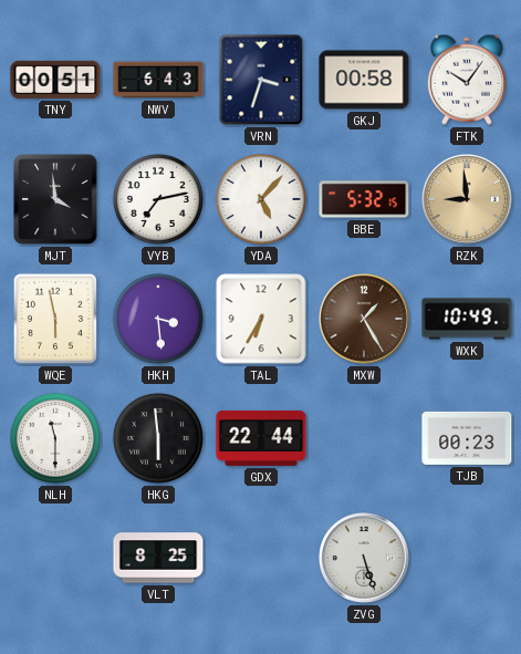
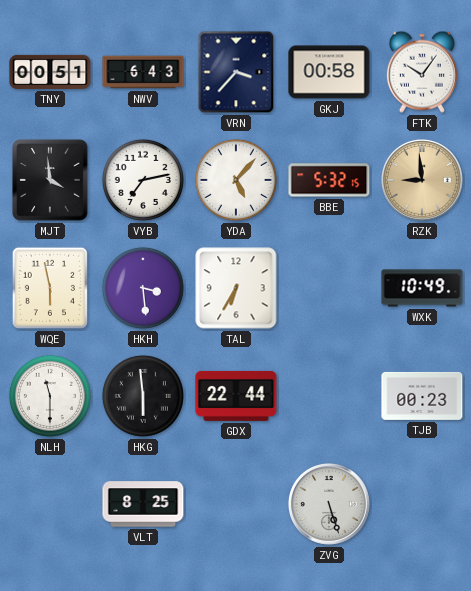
VRN: 3:33 -> 3:37 (236, 72)
MXW: 1:25 -> none (365, 320)
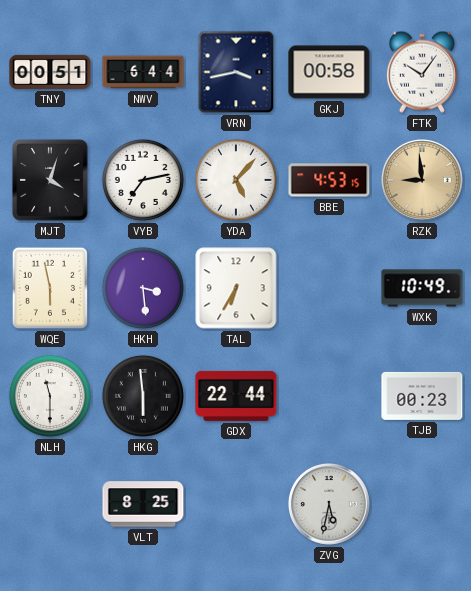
NWV: 6:43 -> 6:44 (143, 72)
VRN: 3:37 -> 3:43 (236, 72)
MJT: 3:59 -> 4:03 (50, 180)
BBE: 5:32 -> 4:53 (329, 180)
ZVG: 5:27 -> 5:32 (330, 505)
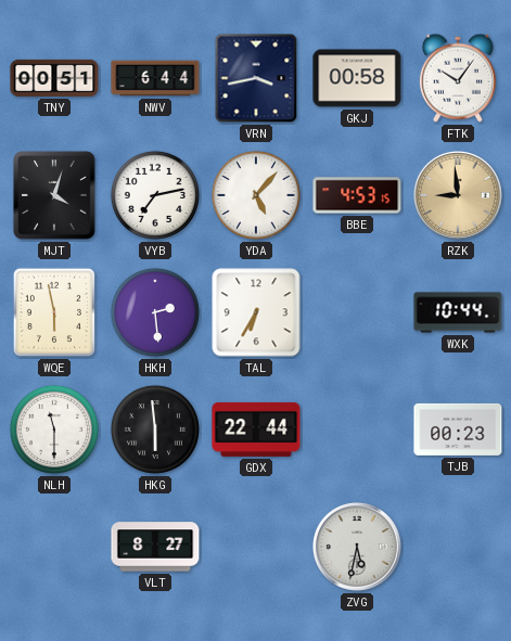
HKH: 3:29 -> 2:29 (155, 312)
WXK: 10:49 -> 10:44 (458, 312)
VLT: 8:25 -> 8:27 (155, 547)
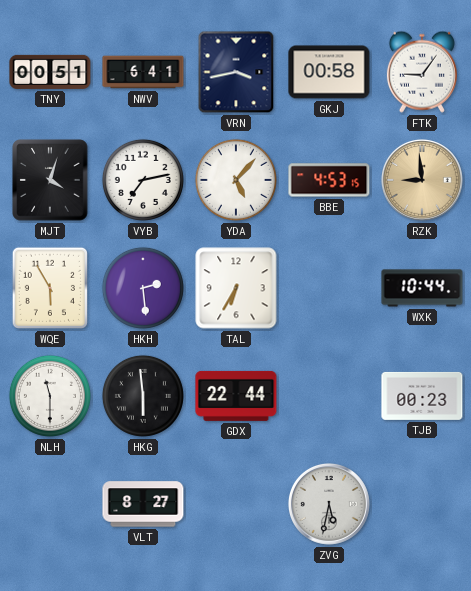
NWV: 6:44 -> 6:41 (143, 72)
FTK: 10:06 -> 9:06 (422, 72)
WQE: 5:58 -> 5:55 (50, 288)
